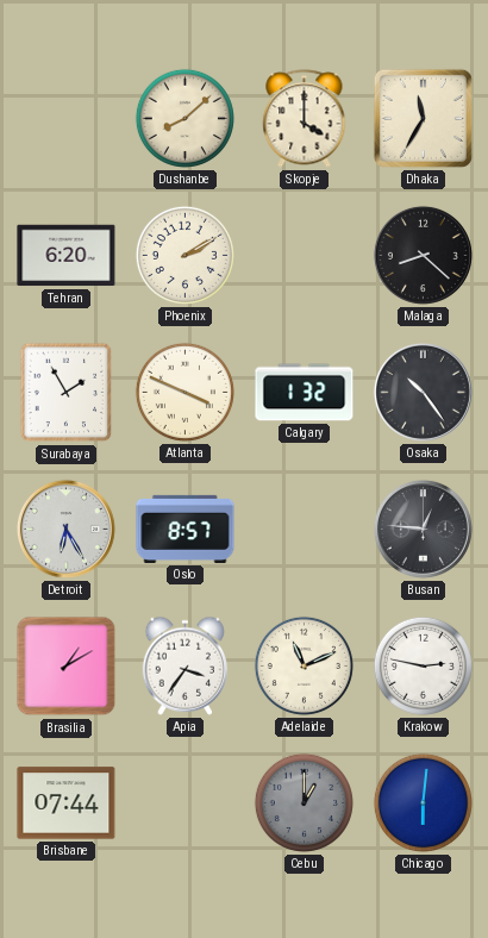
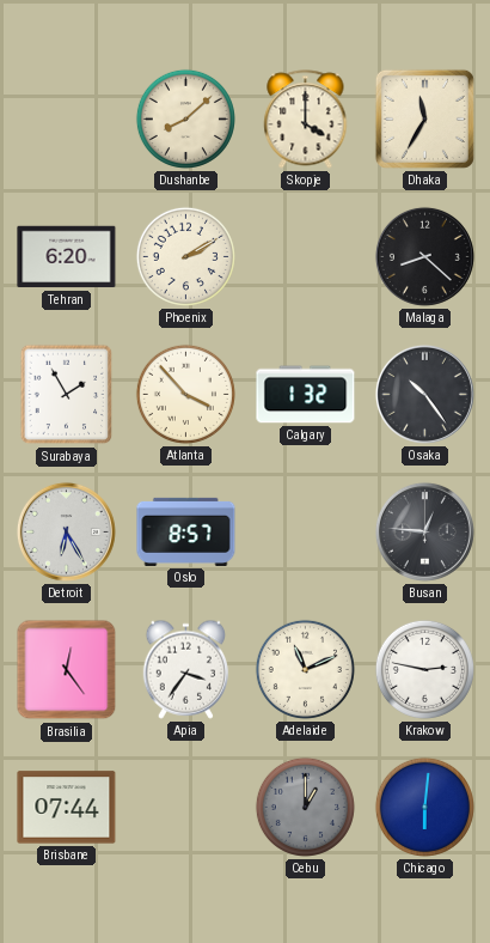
Atlanta: 3:49 -> 3:53 (185, 394)
Brasilia: 1:10 -> 12:24 (67, 670)
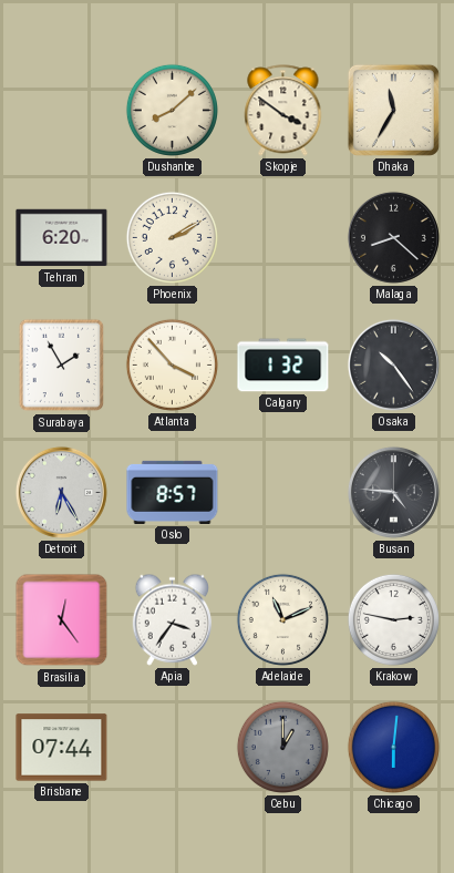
Skopje: 4:00 -> 3:51 (283, 111)
Busan: 12:46 -> 4:46 (393, 492)
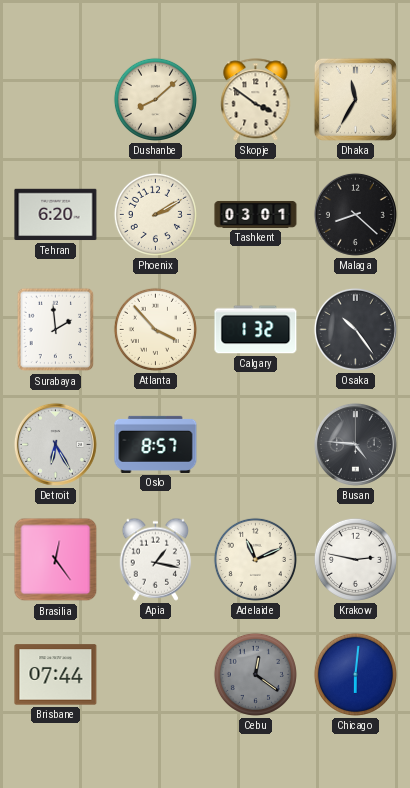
Tashkent: none -> 03:01 (256, 215)
Surabaya: 1:55 -> 1:59 (56, 330)
Apia: 3:36 -> 1:17 (156, 559)
Cebu: 1:00 -> 12:21 (255, 674)
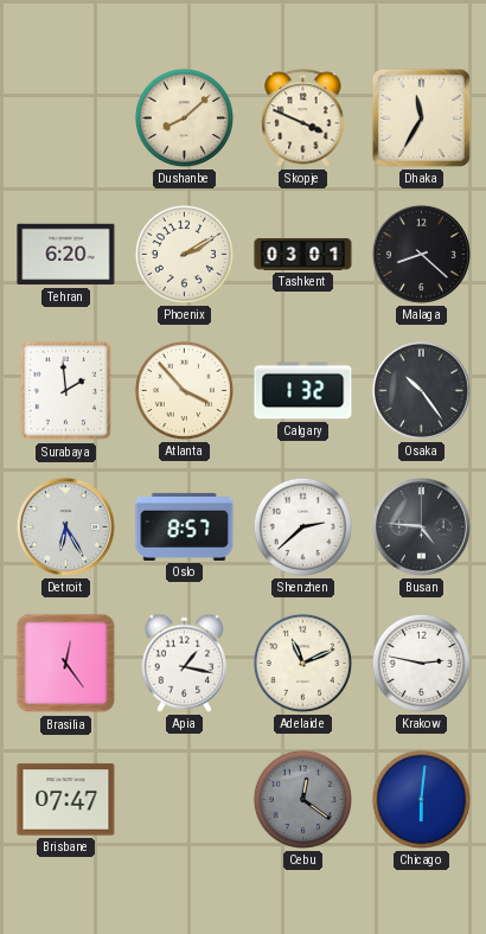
Skopje: 3:51 -> 3:49 (303, 119)
Shenzhen: none -> 2:38 (302, 526)
Brisbane: 07:44 -> 07:47 (66, 800)
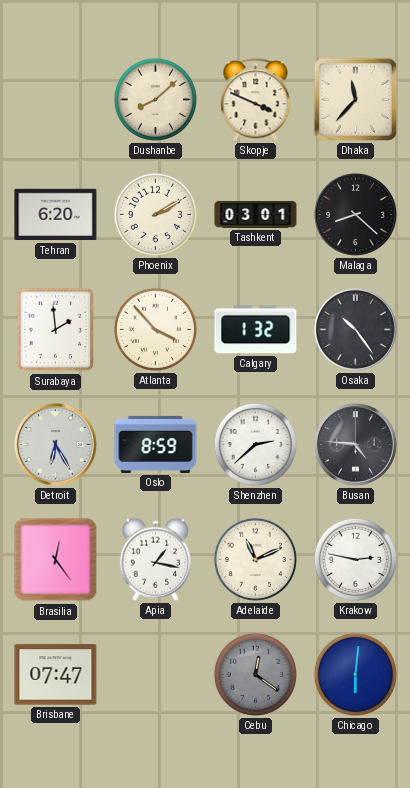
Dhaka: 11:35 -> 11:37 (355, 99)
Oslo: 8:57 -> 8:59 (156, 444)
